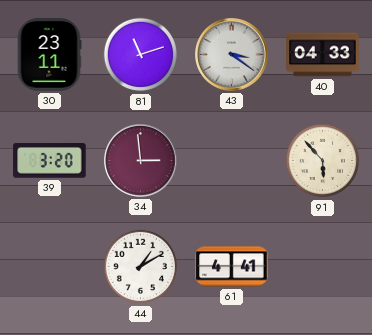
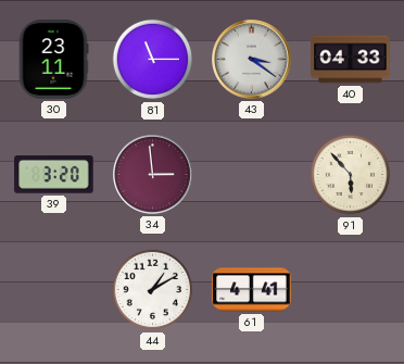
81: 11:12 -> 11:15 (153, 60)
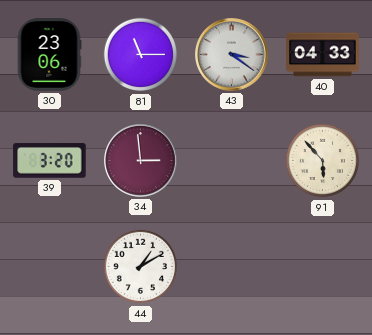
30: 23:11 -> 23:06 (49, 55)
61: 4:41 -> none (252, 290)
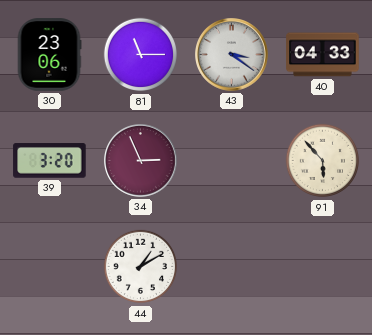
34: 2:59 -> 2:56 (141, 161)
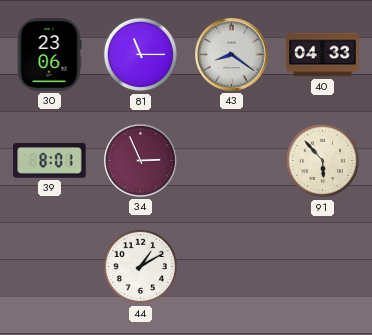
43: 3:21 -> 8:21 (232, 55)
39: 3:20 -> 8:01 (50, 161)
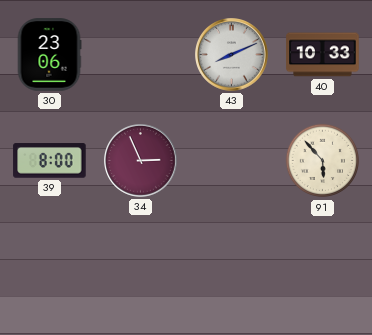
81: 11:15 -> none (141, 55)
43: 8:21 -> 8:11 (232, 55)
40: 04:33 -> 10:33 (323, 55)
39: 8:01 -> 8:00 (50, 161)
44: 1:10 -> none (141, 267)
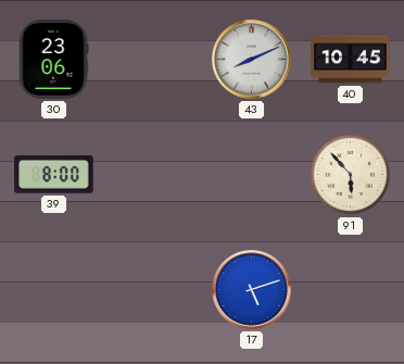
40: 10:33 -> 10:45 (351, 60)
34: 2:56 -> none (141, 161)
17: none -> 5:12 (252, 290)
